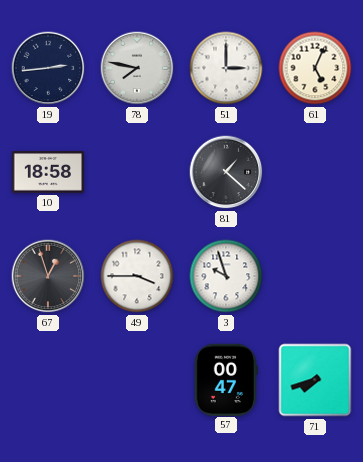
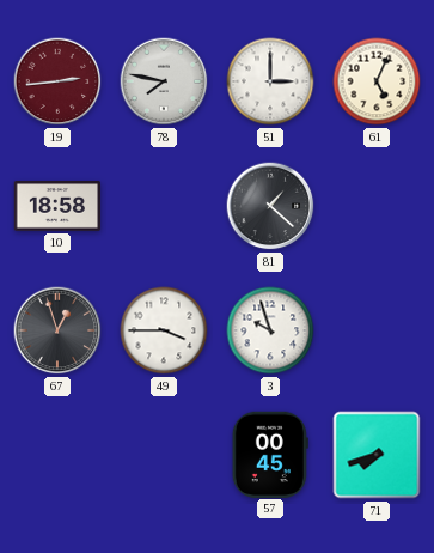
19 dial: navy -> burgundy (57, 81)
57: 00:47 -> 00:45 (270, 454)
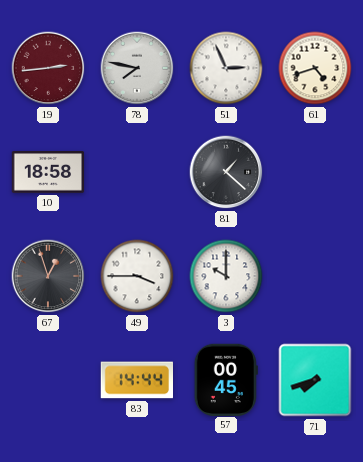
51: 3:00 -> 2:56 (226, 68)
61: 5:04 -> 4:42 (315, 68)
3: 9:57 -> 10:00 (226, 276)
83: none -> 14:44 (136, 380)
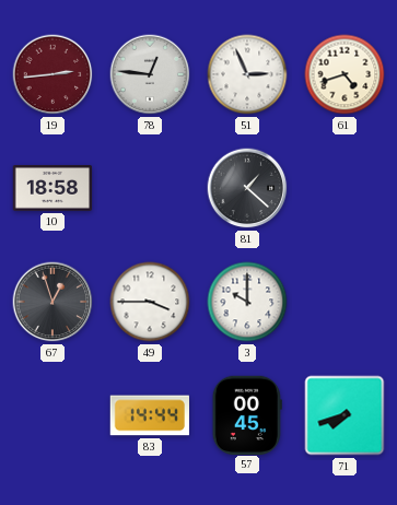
78: 7:47 -> 12:46 (150, 74)
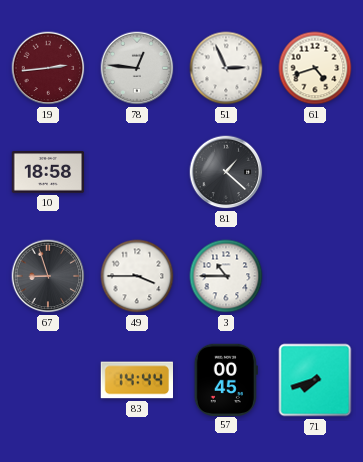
67: 12:57 -> 8:57 (48, 276)
3: 10:00 -> 10:45 (226, 276)
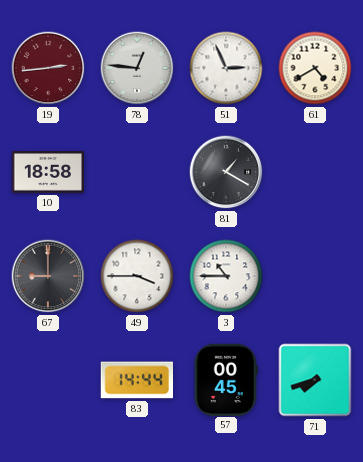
61: 4:42 -> 4:40 (315, 68)
81: 1:22 -> 1:20 (226, 172)
67: 8:57 -> 9:00 (48, 276)
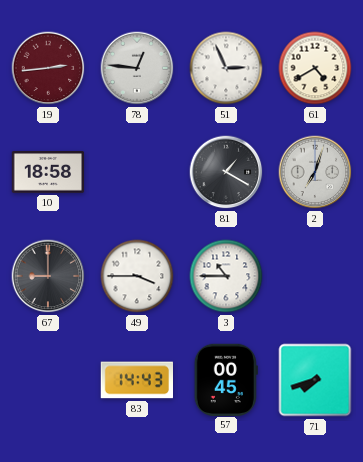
2: none -> 7:03 (315, 172)
83: 14:44 -> 14:43 (136, 380)
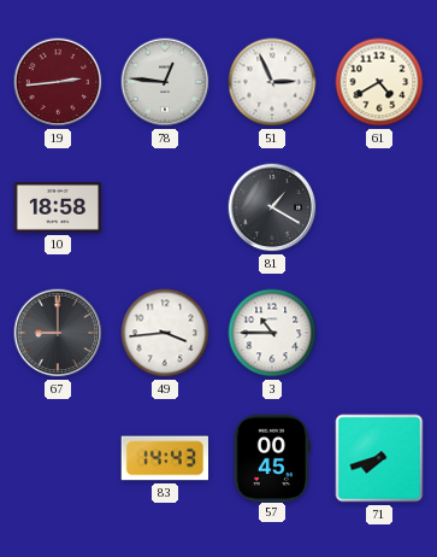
2: 7:03 -> none (315, 172)
49: 3:45 -> 3:44 (165, 333)
